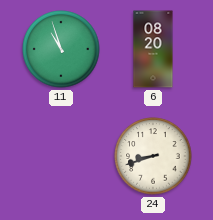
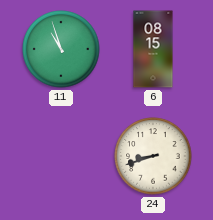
6: 08:20 -> 08:15 (153, 49)
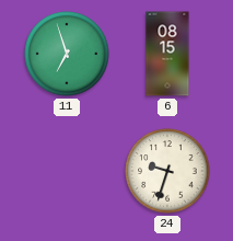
11: 10:57 -> 6:57 (67, 54)
24: 8:42 -> 9:33 (167, 171)
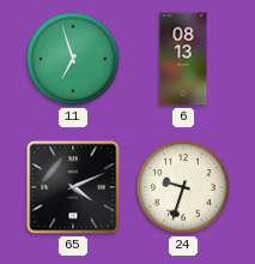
6: 08:15 -> 08:13 (183, 59)
65: none -> 4:11 (73, 187)
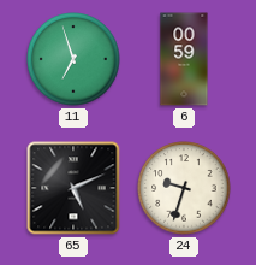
6: 08:13 -> 00:59 (184, 59)
65: 4:11 -> 5:11 (73, 188)
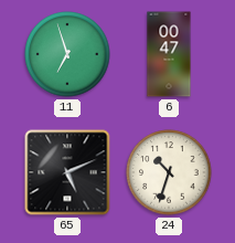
6: 00:59 -> 00:47 (169, 54)
24: 9:33 -> 10:33 (169, 172)
